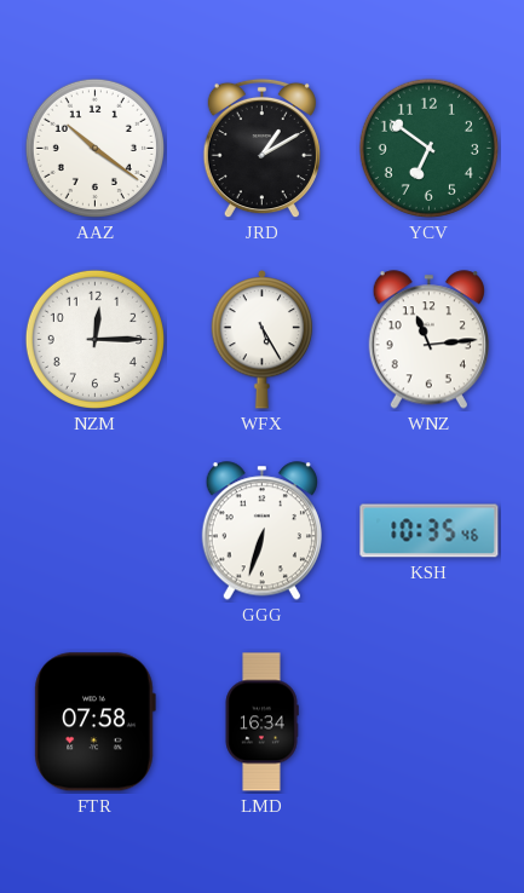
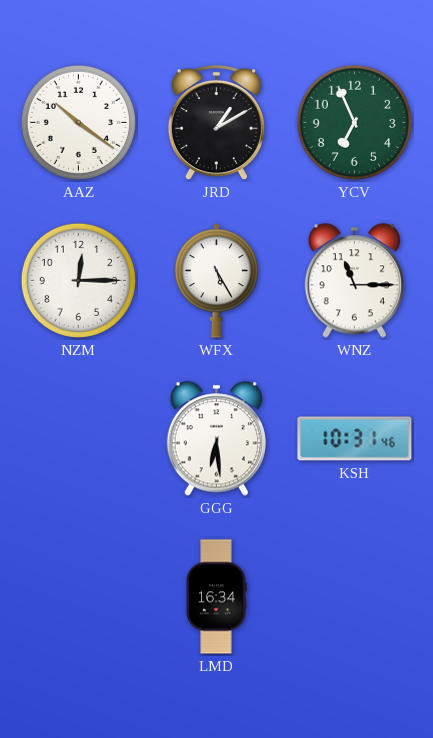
YCV: 6:51 -> 6:56 (354, 122)
WNZ: 11:14 -> 11:15 (354, 281)
GGG: 6:33 -> 6:29 (216, 439)
KSH: 10:35 -> 10:31 (355, 439)
FTR: 07:58 -> none (94, 722)
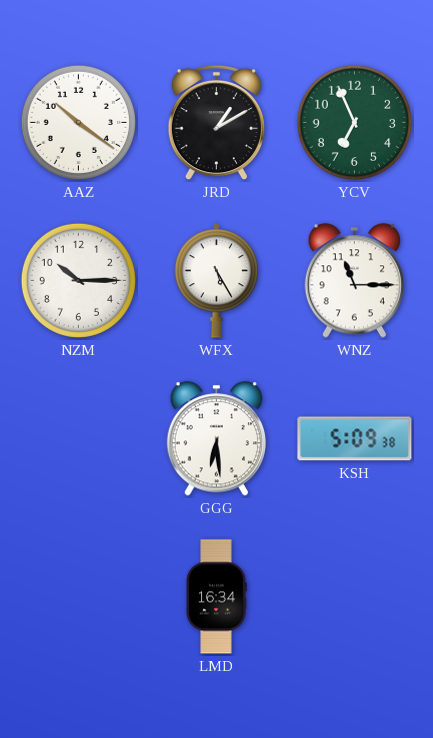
NZM: 12:15 -> 10:15 (78, 280)
KSH: 10:31 -> 5:09 (355, 439)
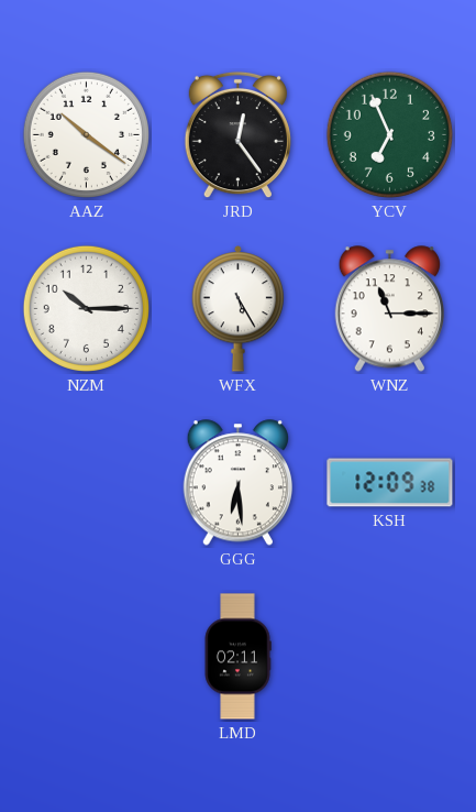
JRD: 1:10 -> 12:24 (237, 135)
KSH: 5:09 -> 12:09 (390, 483)
LMD: 16:34 -> 02:11 (237, 657)
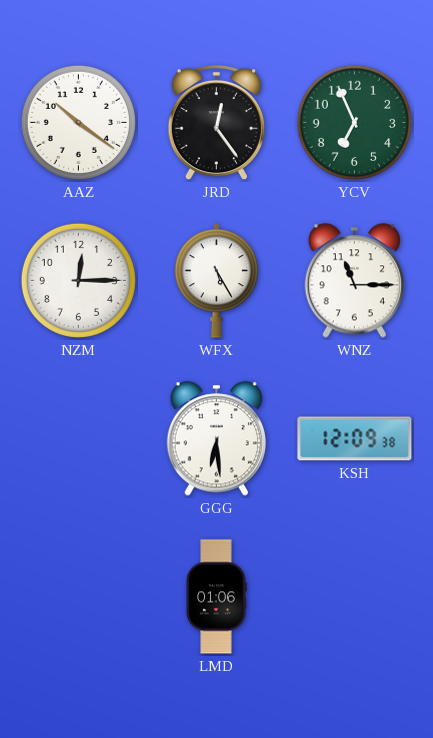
NZM: 10:15 -> 12:15 (78, 280)
LMD: 02:11 -> 01:06 (216, 597)
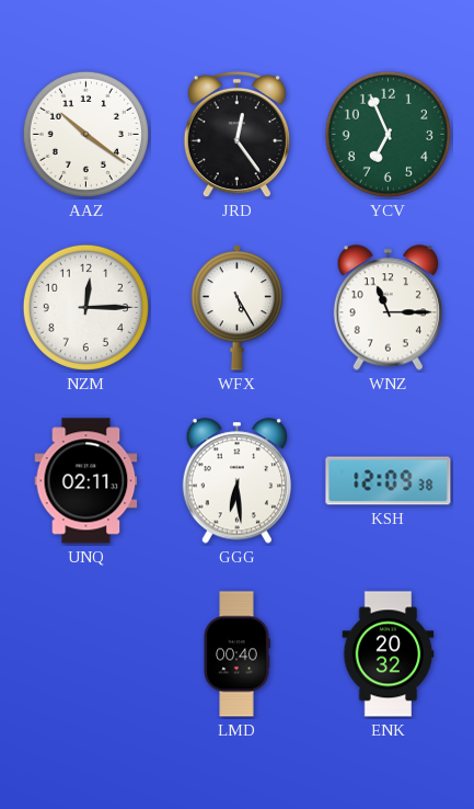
UNQ: none -> 02:11 (86, 481)
LMD: 01:06 -> 00:40 (236, 654)
ENK: none -> 20:32 (389, 654)
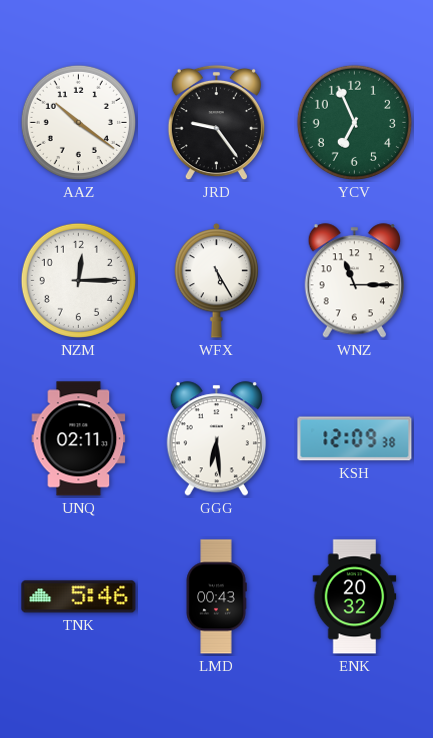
JRD: 12:24 -> 9:24 (216, 123)
TNK: none -> 5:46 (79, 597)
LMD: 00:40 -> 00:43 (216, 597)
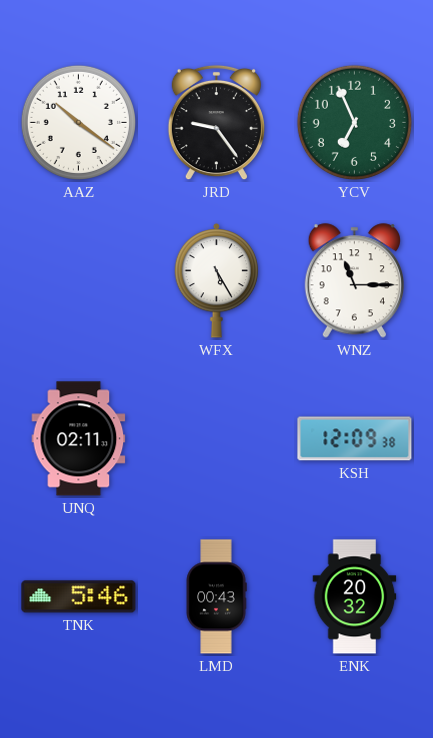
NZM: 12:15 -> none (78, 280)
GGG: 6:29 -> none (216, 439)
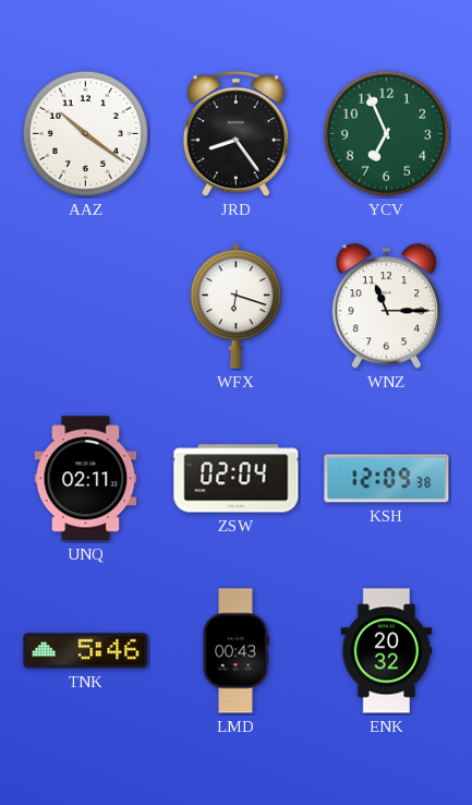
JRD: 9:24 -> 8:24 (235, 134)
WFX: 5:25 -> 6:18 (237, 307)
ZSW: none -> 02:04 (237, 479)
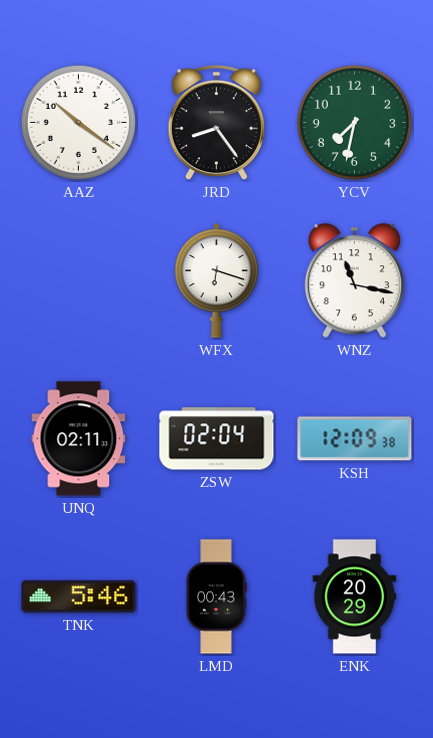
YCV: 6:56 -> 7:32 (354, 122)
WNZ: 11:15 -> 11:17 (354, 281)
ENK: 20:32 -> 20:29 (355, 597)
